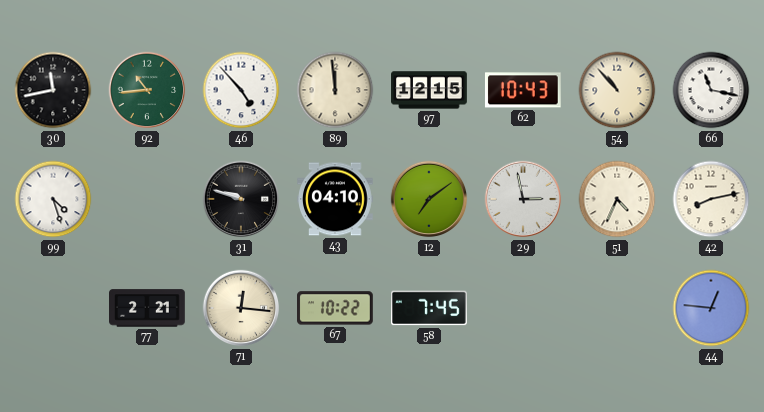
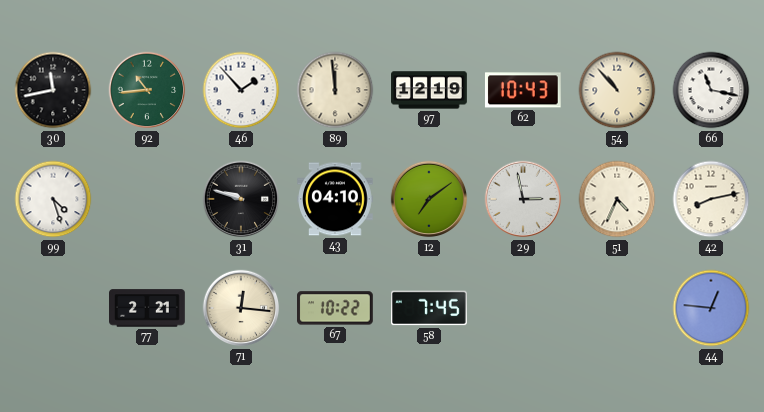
46: 4:53 -> 1:53 (241, 90)
97: 12:15 -> 12:19 (429, 90)
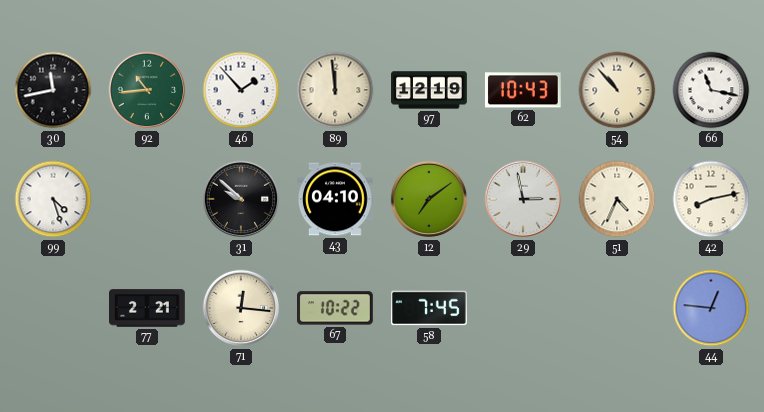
31: 9:48 -> 9:52 (241, 199)
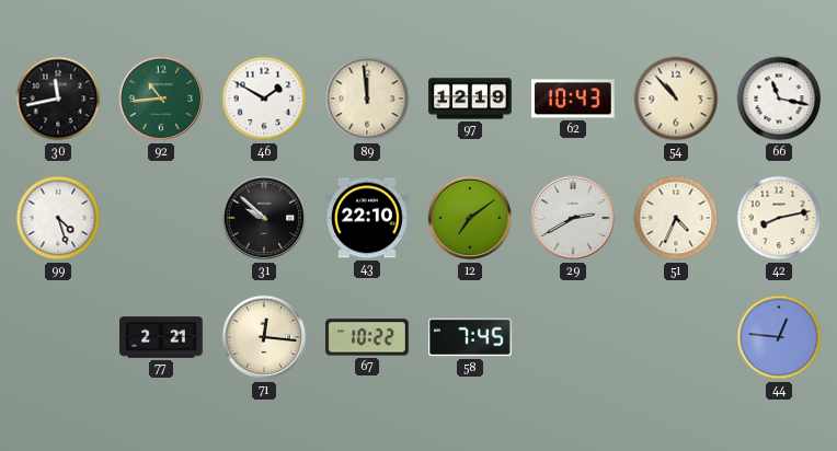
46: 1:53 -> 1:50 (264, 99)
43: 04:10 -> 22:10 (368, 218)
29: 2:58 -> 2:40 (573, 218)
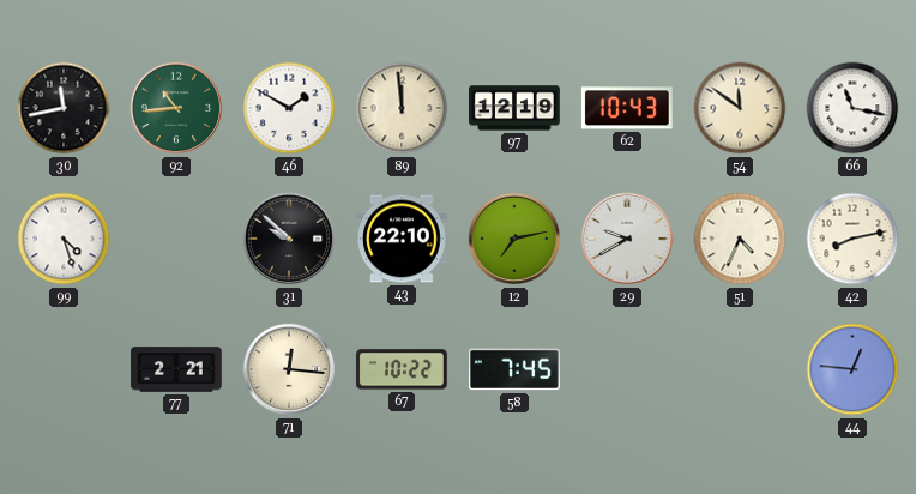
54: 10:53 -> 11:51 (740, 108)
12: 7:09 -> 7:13 (514, 239)
29: 2:40 -> 9:40 (627, 239)
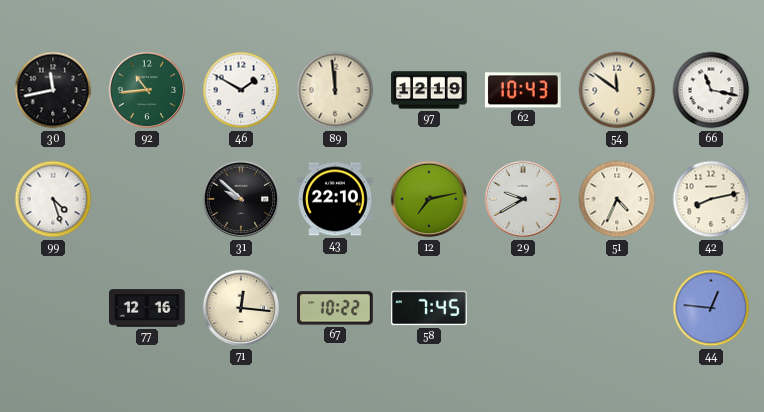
77: 2:21 -> 12:16 (148, 308)
